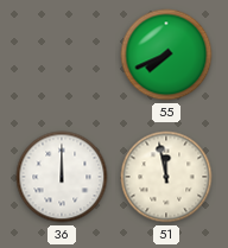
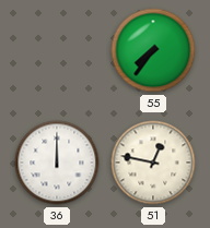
55: 7:41 -> 7:36 (153, 50)
51: 11:58 -> 12:47 (153, 163)
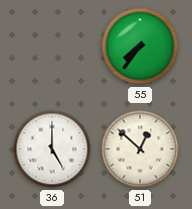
36: 12:00 -> 5:00 (52, 149)
51: 12:47 -> 12:52 (140, 149)
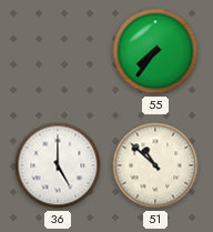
51: 12:52 -> 10:52 (155, 165)
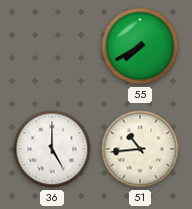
55: 7:36 -> 7:40 (140, 46)
51: 10:52 -> 10:44 (140, 149)
